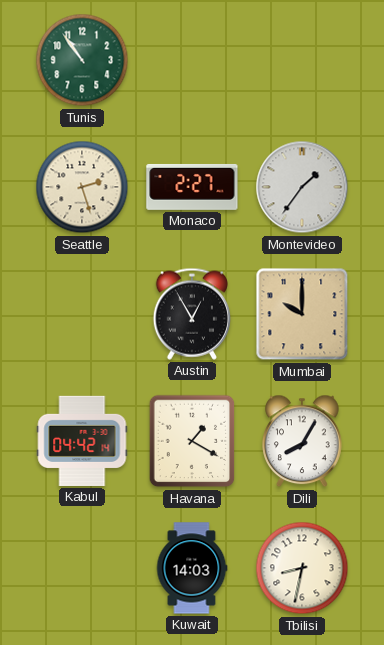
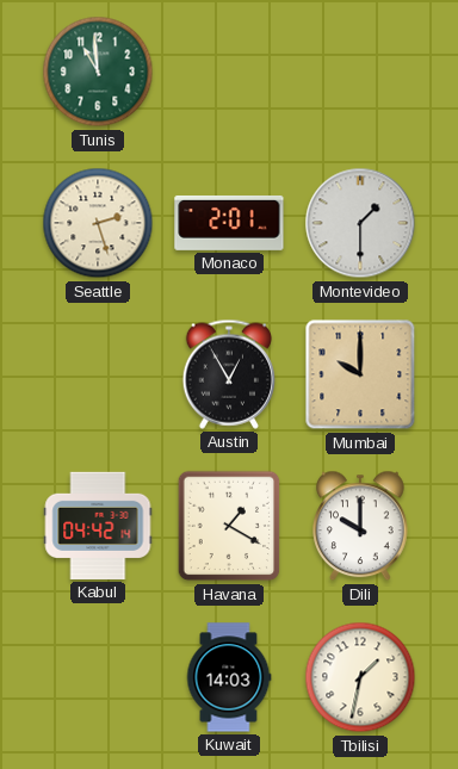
Tunis: 10:54 -> 10:59 (98, 72)
Monaco: 2:27 -> 2:01 (229, 223)
Montevideo: 1:36 -> 1:30 (360, 223)
Dili: 8:05 -> 10:00 (360, 526)
Tbilisi: 8:32 -> 1:32 (360, 677)
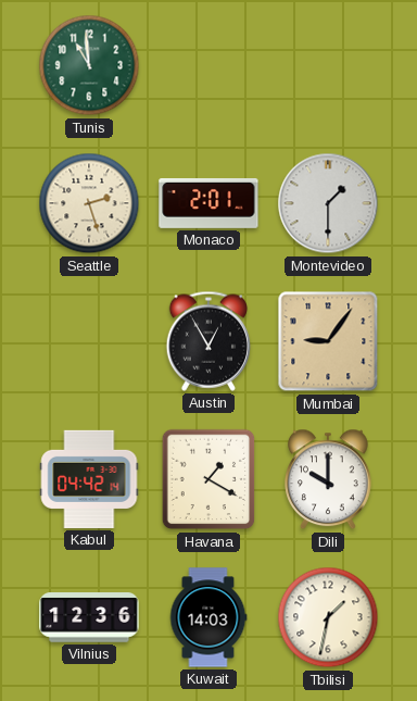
Mumbai: 10:00 -> 9:06 (328, 341)
Vilnius: none -> 12:36 (89, 618)
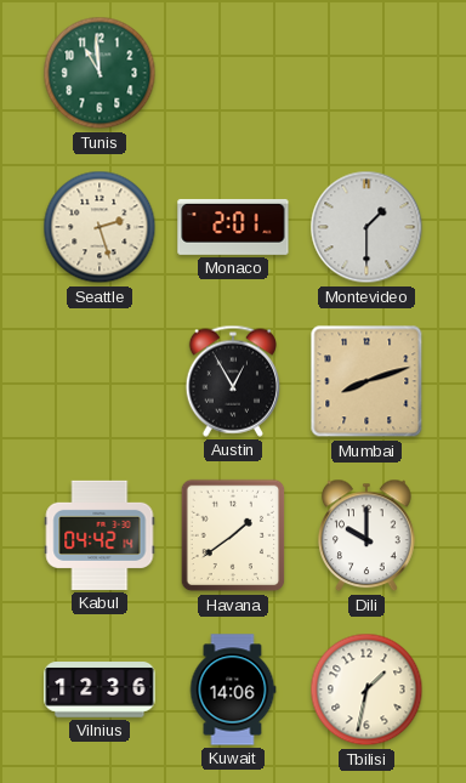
Mumbai: 9:06 -> 8:12 (366, 381)
Havana: 1:20 -> 1:39 (233, 535)
Kuwait: 14:03 -> 14:06 (233, 690)
